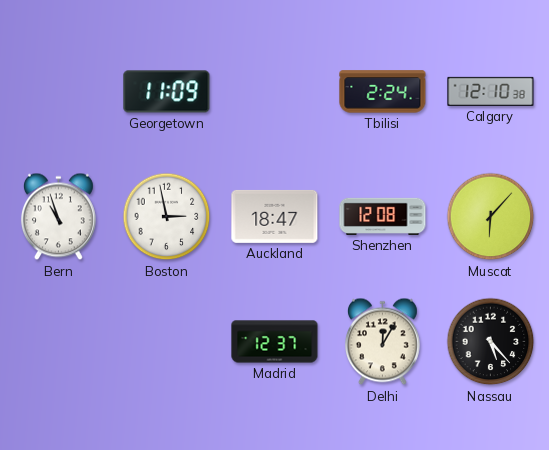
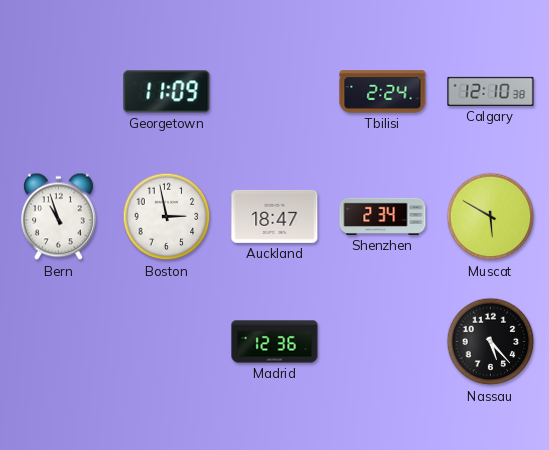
Shenzhen: 12:08 -> 2:34 (383, 216)
Muscat: 6:07 -> 5:50 (491, 217)
Madrid: 12:37 -> 12:36 (275, 342)
Delhi: 12:05 -> none (382, 342)
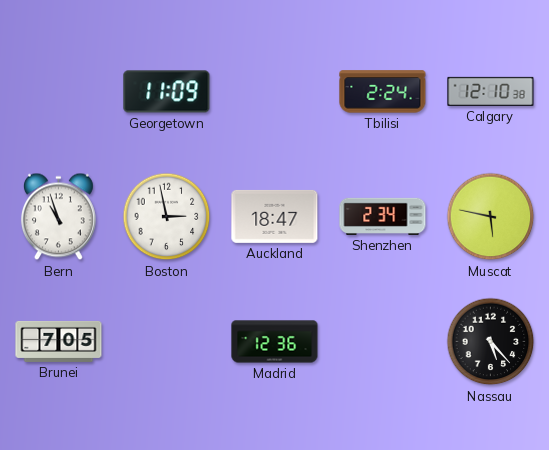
Muscat: 5:50 -> 5:47 (491, 217)
Brunei: none -> 7:05 (59, 341)
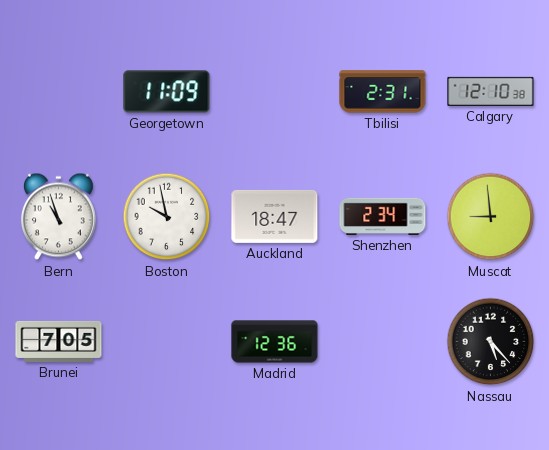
Tbilisi: 2:24 -> 2:31 (383, 92)
Boston: 2:58 -> 9:58 (167, 217)
Muscat: 5:47 -> 8:59 (491, 217)
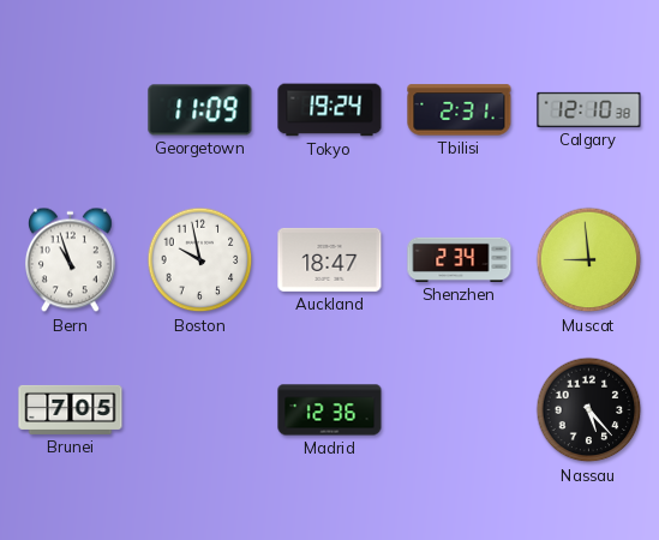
Tokyo: none -> 19:24 (330, 110)
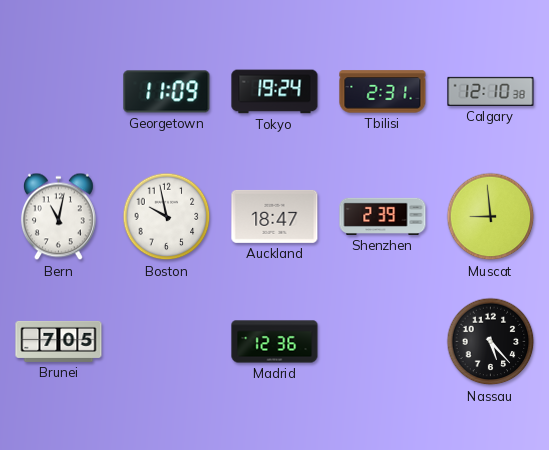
Bern: 10:57 -> 11:02 (58, 217)
Shenzhen: 2:34 -> 2:39 (383, 216)
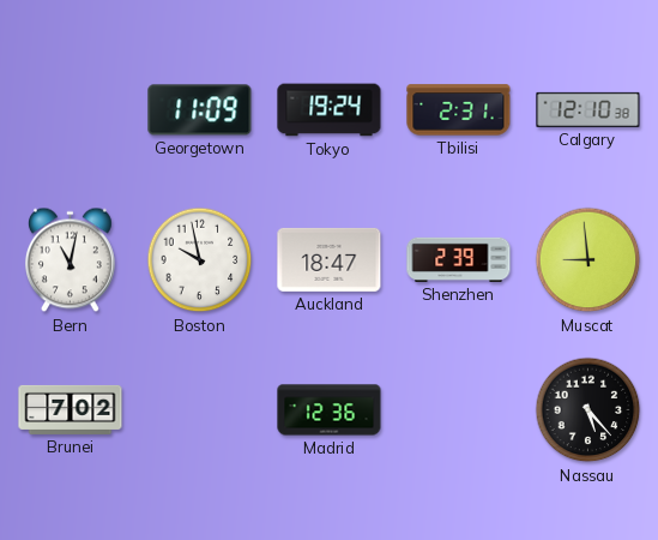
Brunei: 7:05 -> 7:02 (71, 409)
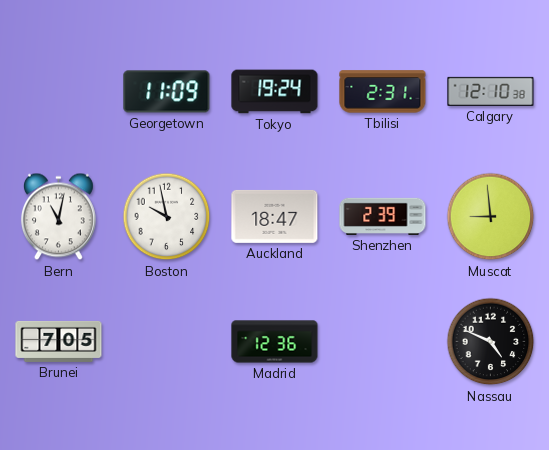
Brunei: 7:02 -> 7:05 (59, 341)
Nassau: 5:23 -> 4:49 (491, 342)
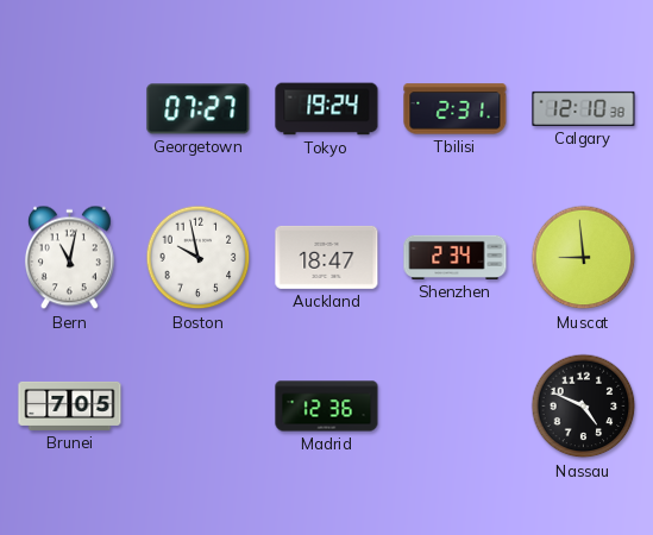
Georgetown: 11:09 -> 07:27 (199, 109)
Shenzhen: 2:39 -> 2:34 (456, 257)
